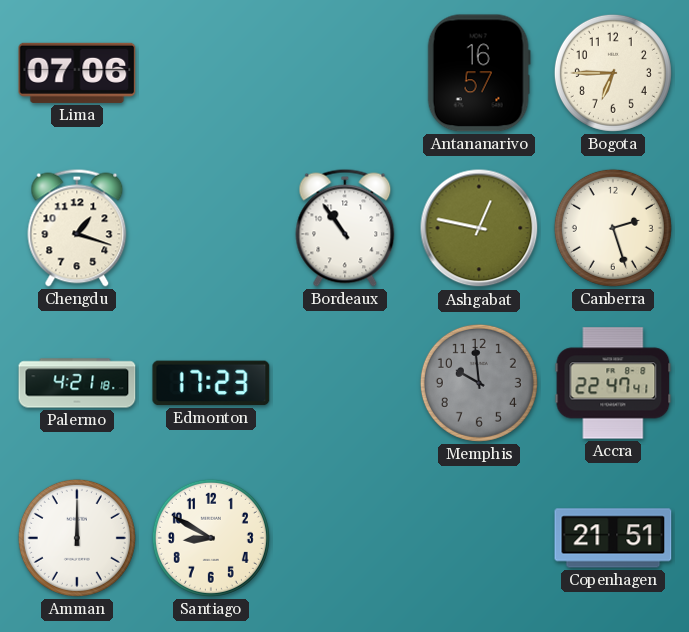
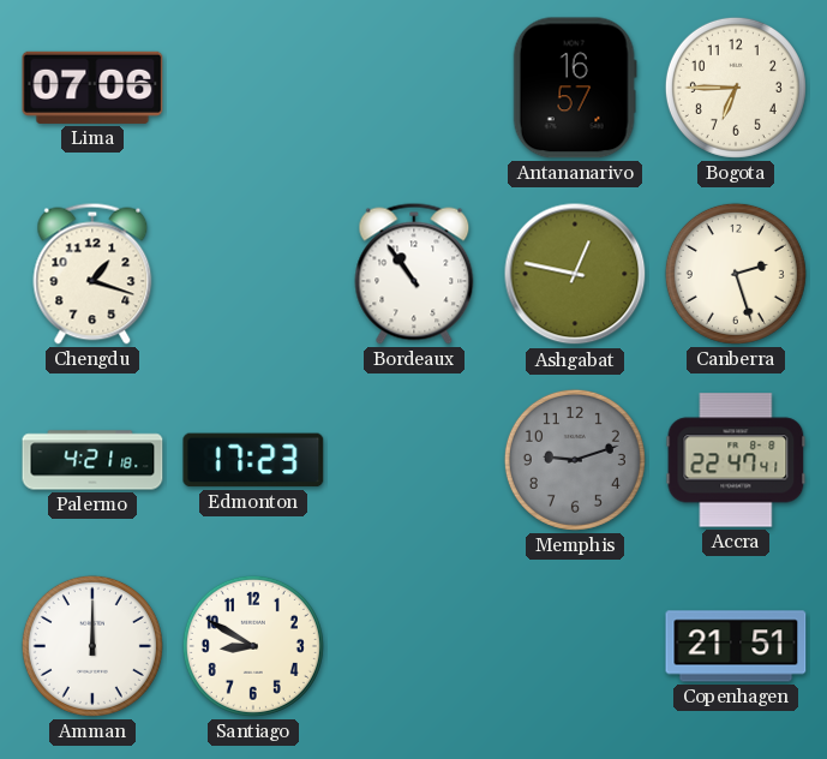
Memphis: 9:59 -> 9:12 (575, 460)
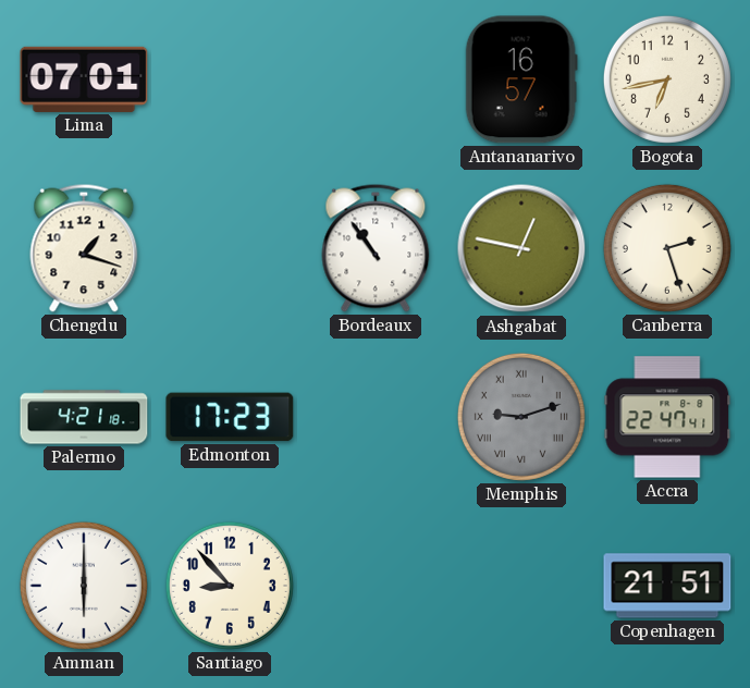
Lima: 07:06 -> 07:01 (84, 79)
Bogota: 6:45 -> 6:43 (667, 79)
Memphis numerals: Arabic -> Roman (521, 417)
Amman: 12:00 -> 6:00 (84, 586)
Santiago: 8:50 -> 8:53 (230, 586)
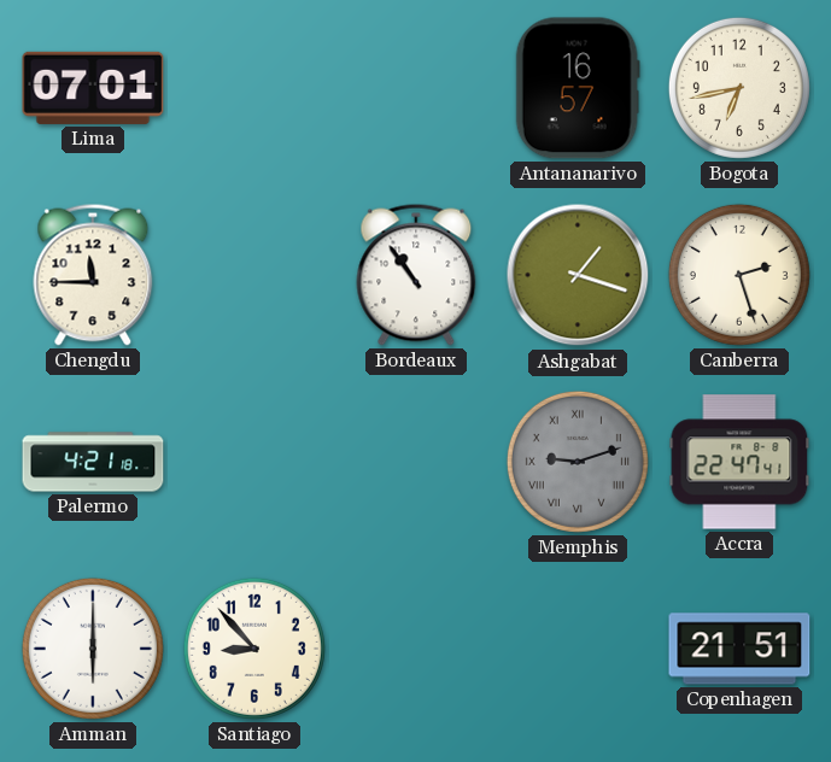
Chengdu: 1:18 -> 11:45 (93, 275)
Ashgabat: 12:47 -> 1:18 (578, 275)
Edmonton: 17:23 -> none (230, 417)
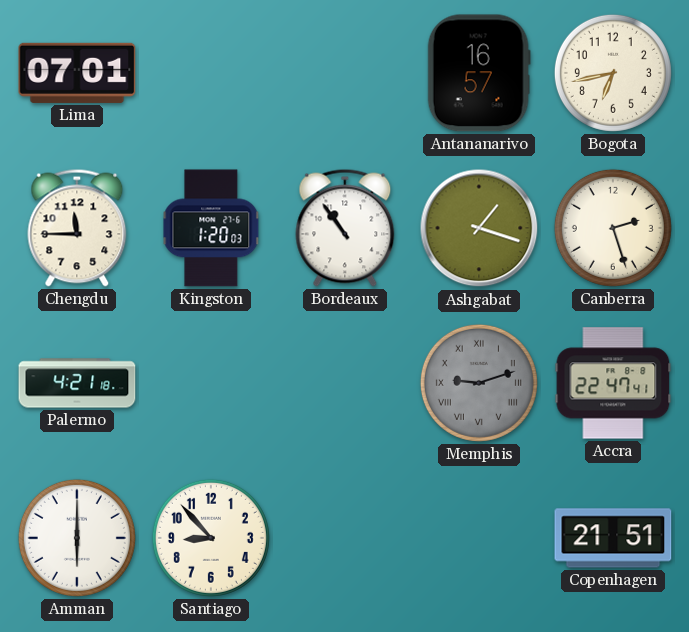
Kingston: none -> 1:20 (211, 228)
